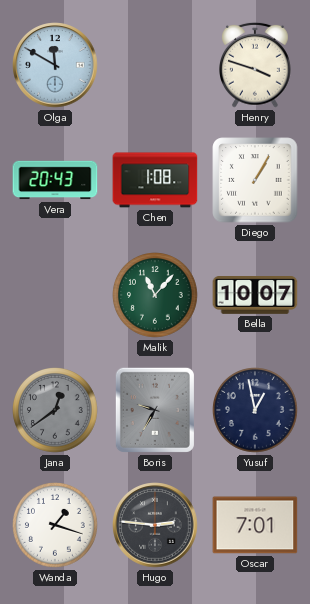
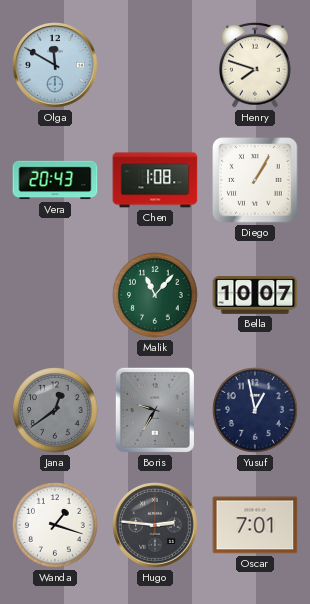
Henry: 3:48 -> 7:48 (256, 65)
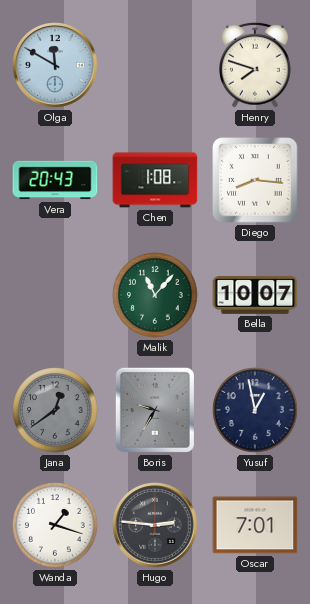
Diego: 1:05 -> 8:16 (255, 180)
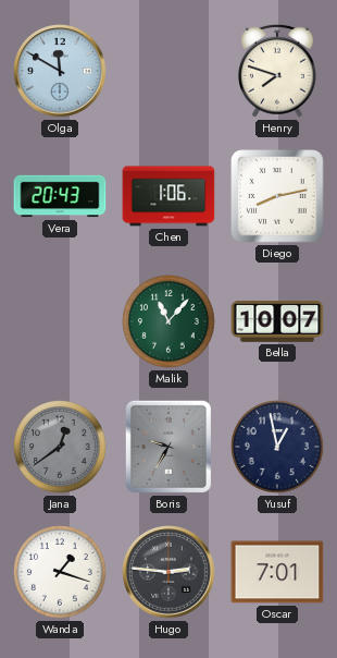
Chen: 1:08 -> 1:06 (168, 196)
Diego: 8:16 -> 8:13 (277, 196)
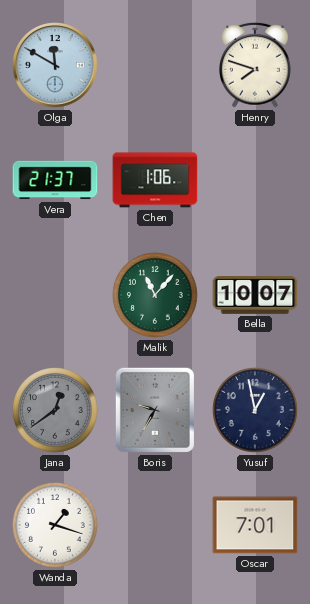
Vera: 20:43 -> 21:37 (55, 180)
Diego: 8:13 -> none (277, 196)
Hugo: 2:46 -> none (168, 572)
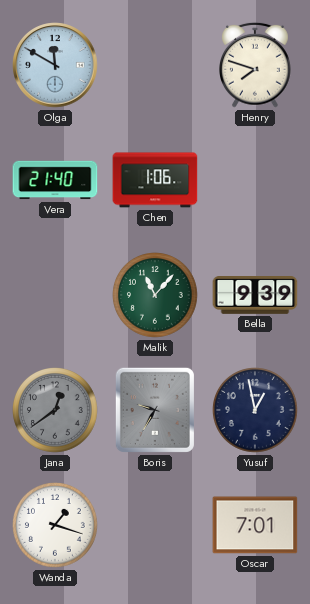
Vera: 21:37 -> 21:40 (55, 180)
Bella: 10:07 -> 9:39 (255, 296)
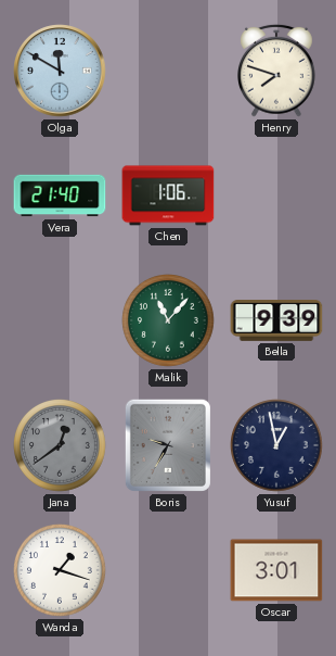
Oscar: 7:01 -> 3:01 (276, 570)
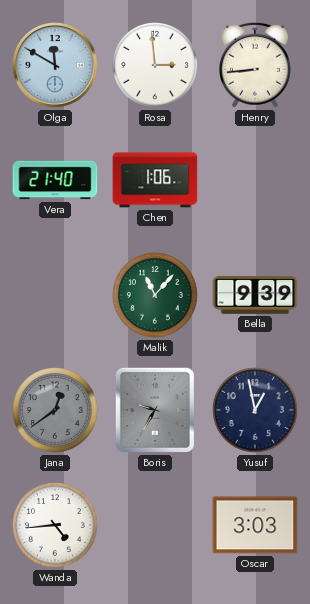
Rosa: none -> 2:59 (156, 66)
Henry: 7:48 -> 8:44 (256, 65)
Wanda: 1:18 -> 4:44 (56, 526)
Oscar: 3:01 -> 3:03 (255, 525)
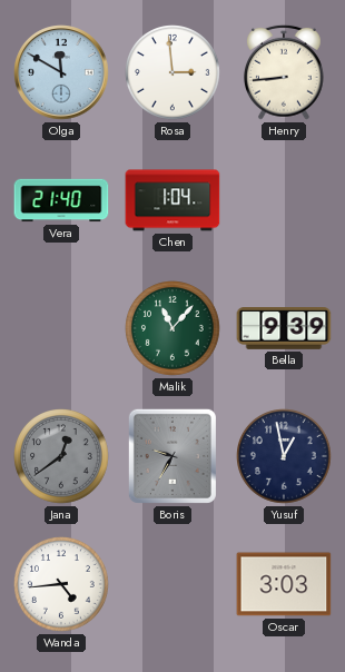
Chen: 1:06 -> 1:04 (172, 200)
